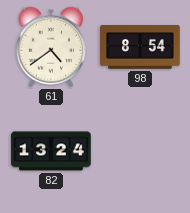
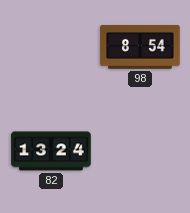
61: 4:39 -> none (51, 47)
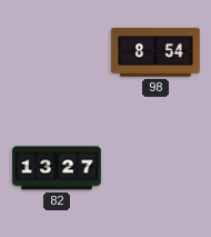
82: 13:24 -> 13:27 (57, 168)
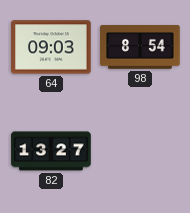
64: none -> 09:03 (51, 47)
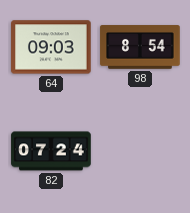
82: 13:27 -> 07:24 (51, 151)
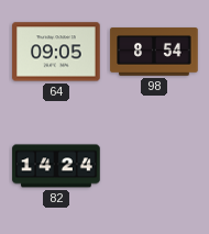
64: 09:03 -> 09:05 (56, 52)
82: 07:24 -> 14:24 (56, 166)
